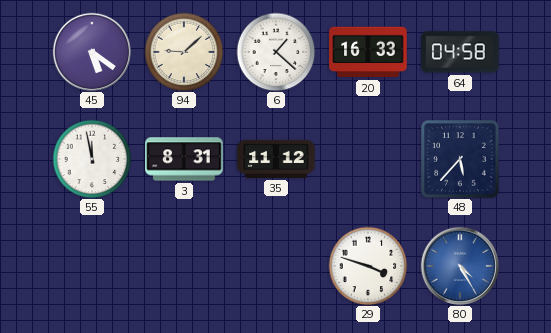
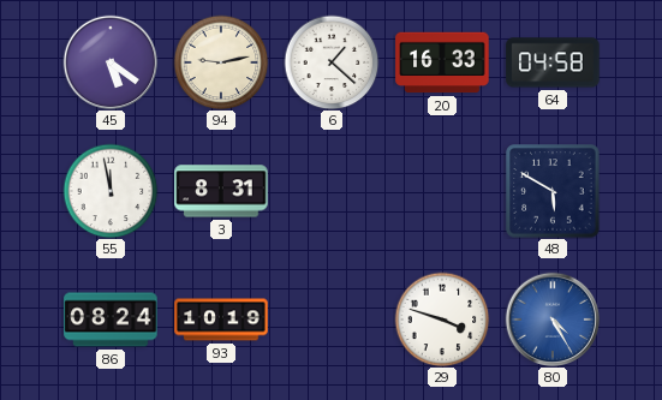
94: 9:08 -> 9:13 (221, 62)
35: 11:12 -> none (276, 159)
48: 5:37 -> 5:50 (553, 191)
86: none -> 08:24 (111, 320)
93: none -> 10:19 (221, 320)
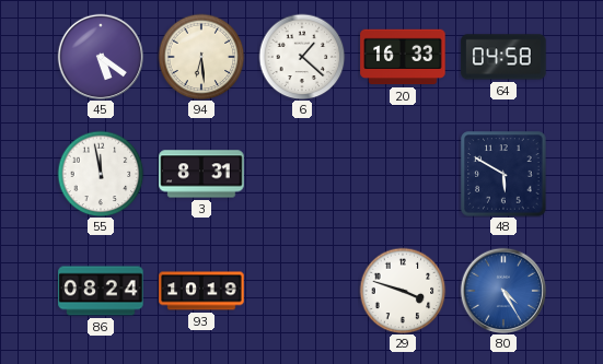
94: 9:13 -> 6:29 (201, 57)
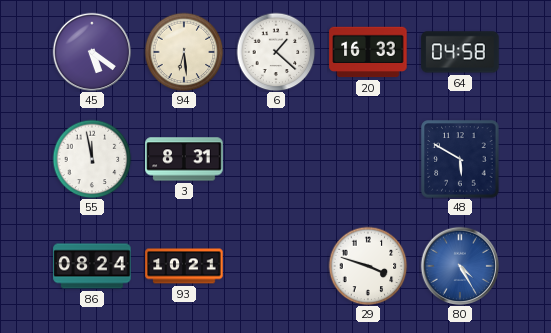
93: 10:19 -> 10:21 (184, 266)
